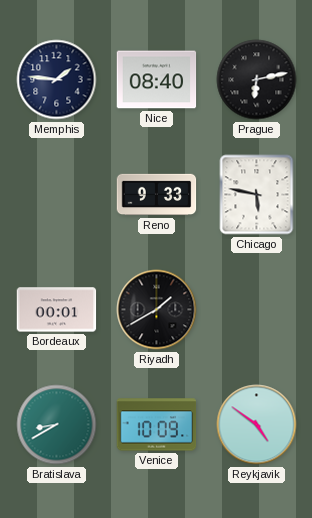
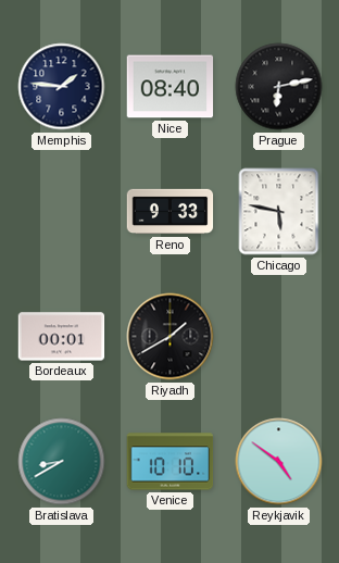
Venice: 10:09 -> 10:10 (171, 462)
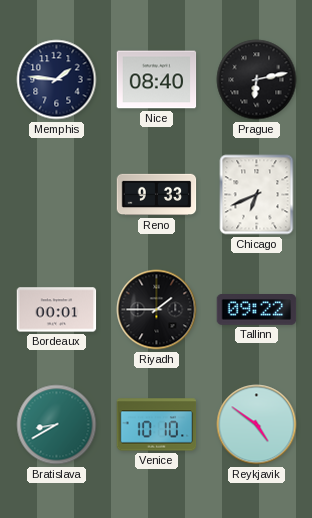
Chicago: 5:47 -> 6:41 (257, 195)
Riyadh: 1:40 -> 1:45 (157, 310)
Tallinn: none -> 09:22 (257, 310)
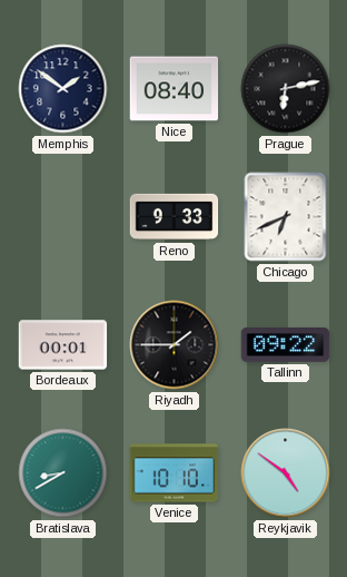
Memphis: 1:46 -> 1:51 (63, 89)
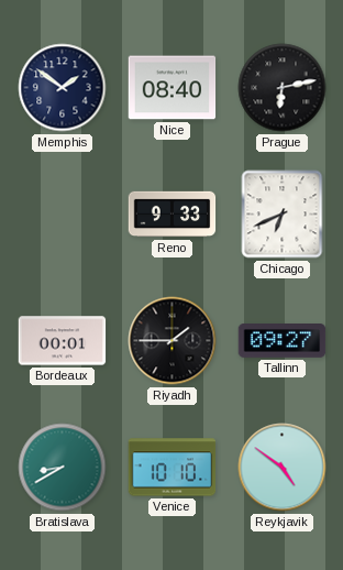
Tallinn: 09:22 -> 09:27 (283, 341)
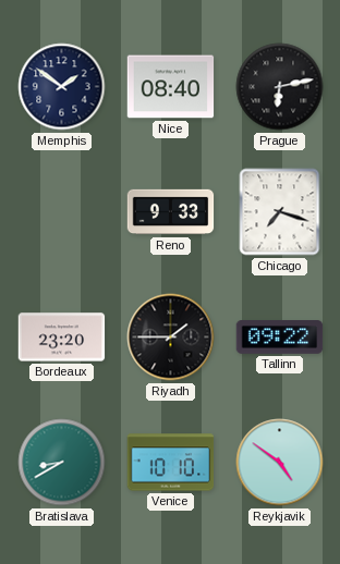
Chicago: 6:41 -> 7:18 (280, 212)
Bordeaux: 00:01 -> 23:20 (62, 338)
Tallinn: 09:27 -> 09:22 (280, 338)
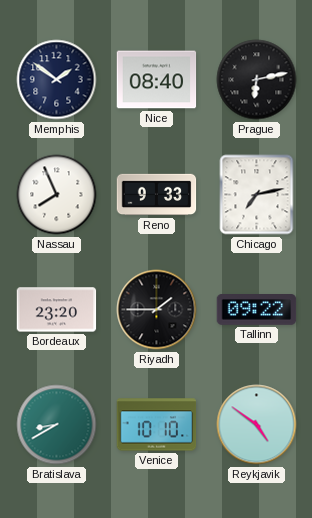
Nassau: none -> 7:56 (57, 195)
Chicago: 7:18 -> 7:13 (257, 195)
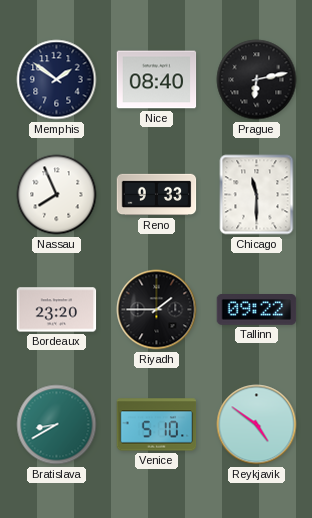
Chicago: 7:13 -> 11:30 (257, 195)
Venice: 10:10 -> 5:10 (157, 425)
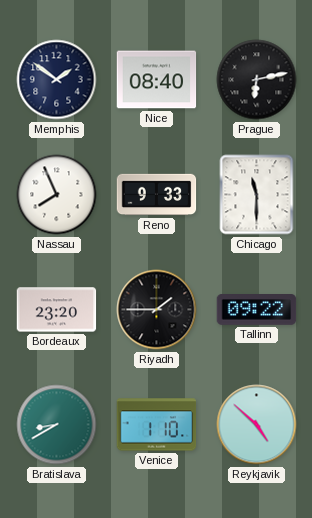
Venice: 5:10 -> 1:10 (157, 425)
Reykjavik: 4:51 -> 4:52 (257, 425)
